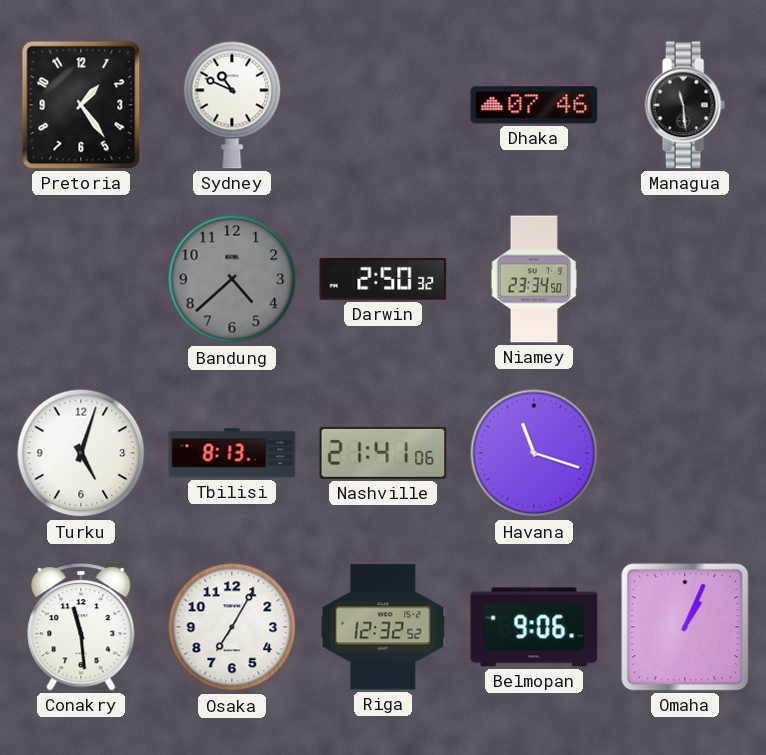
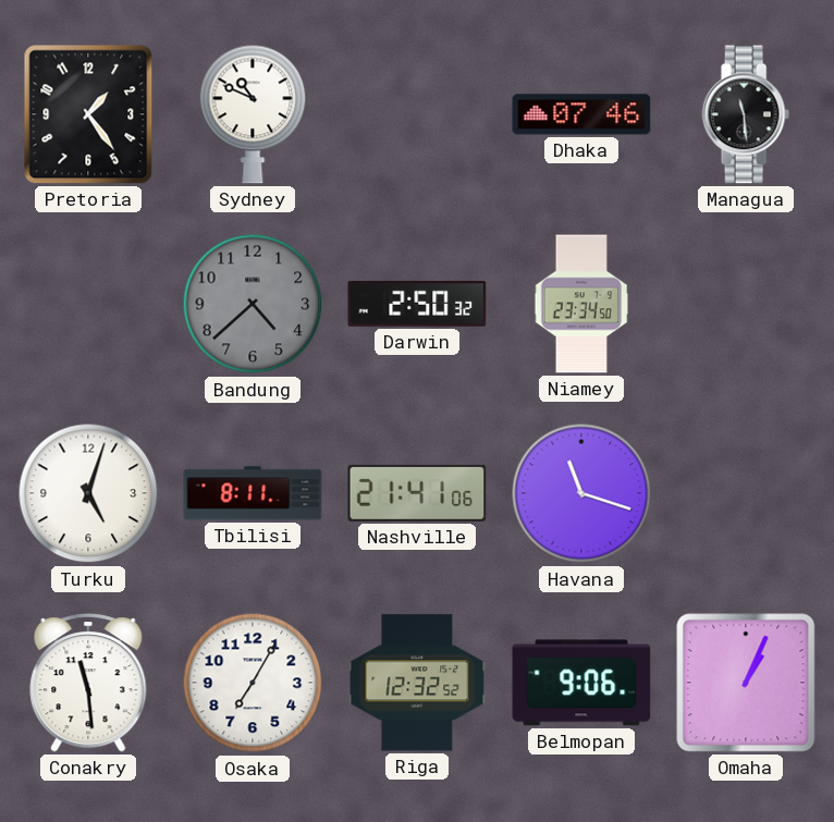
Tbilisi: 8:13 -> 8:11 (253, 493)
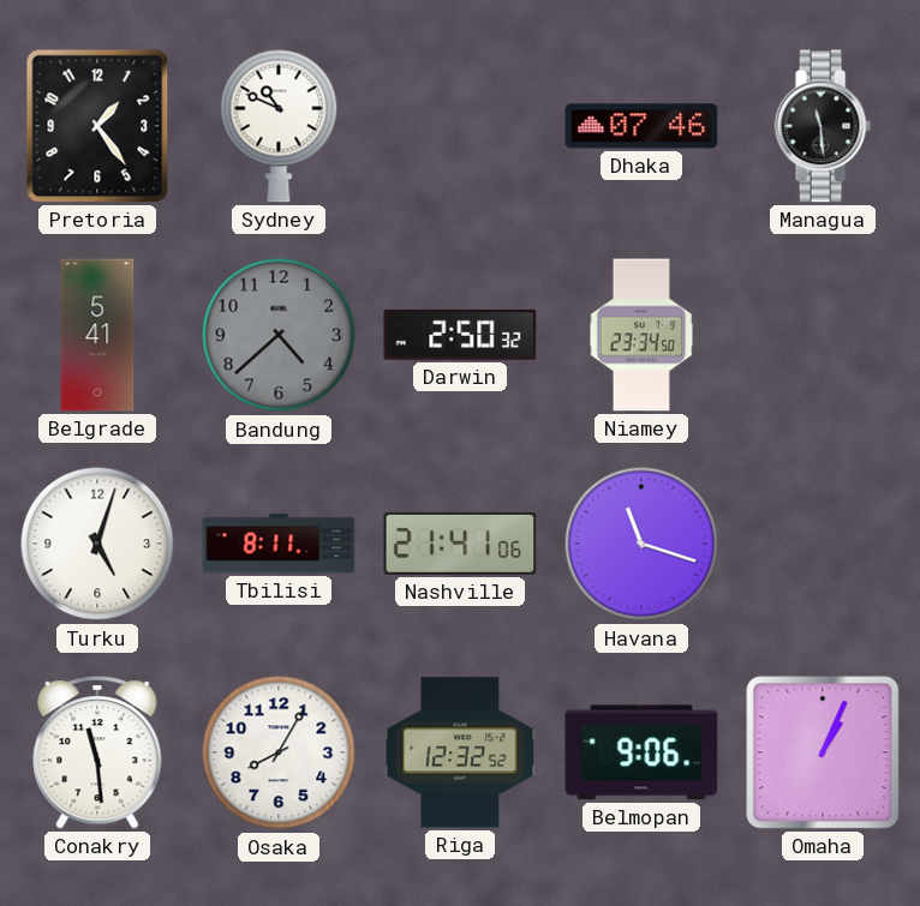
Belgrade: none -> 5:41 (97, 335)
Osaka: 7:05 -> 8:05 (279, 752)
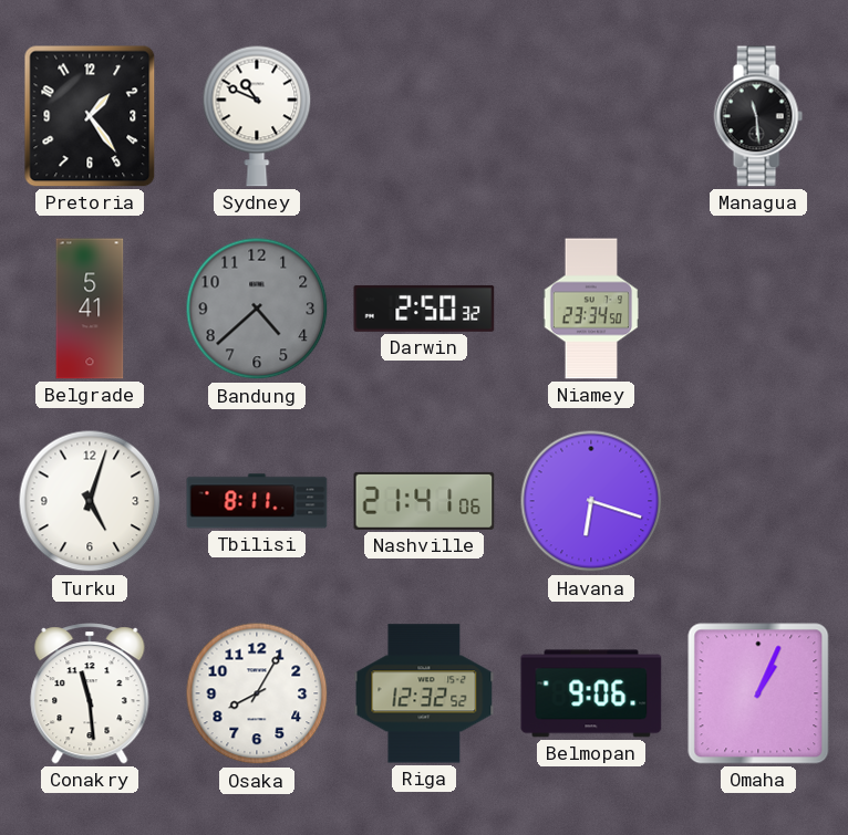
Dhaka: 07:46 -> none (641, 126)
Havana: 11:18 -> 6:18 (591, 501)
